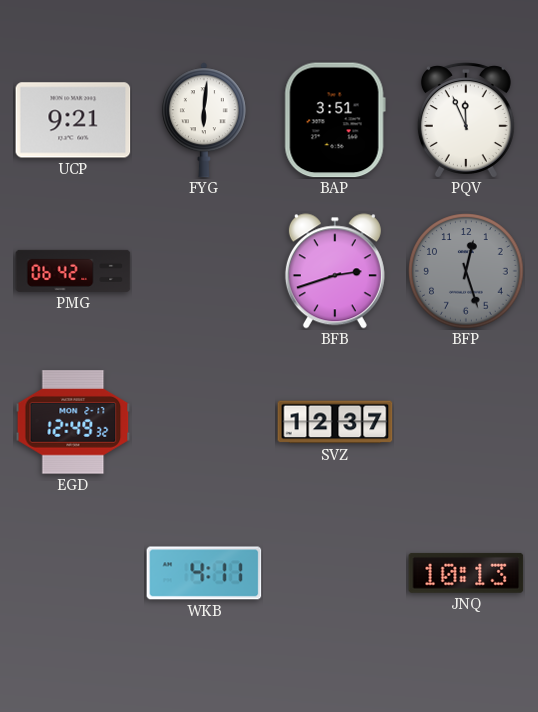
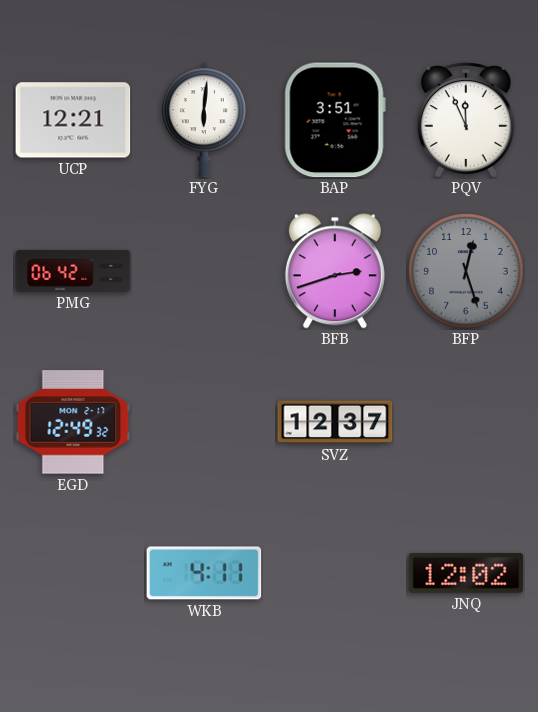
UCP: 9:21 -> 12:21 (73, 120)
JNQ: 10:13 -> 12:02 (466, 573)
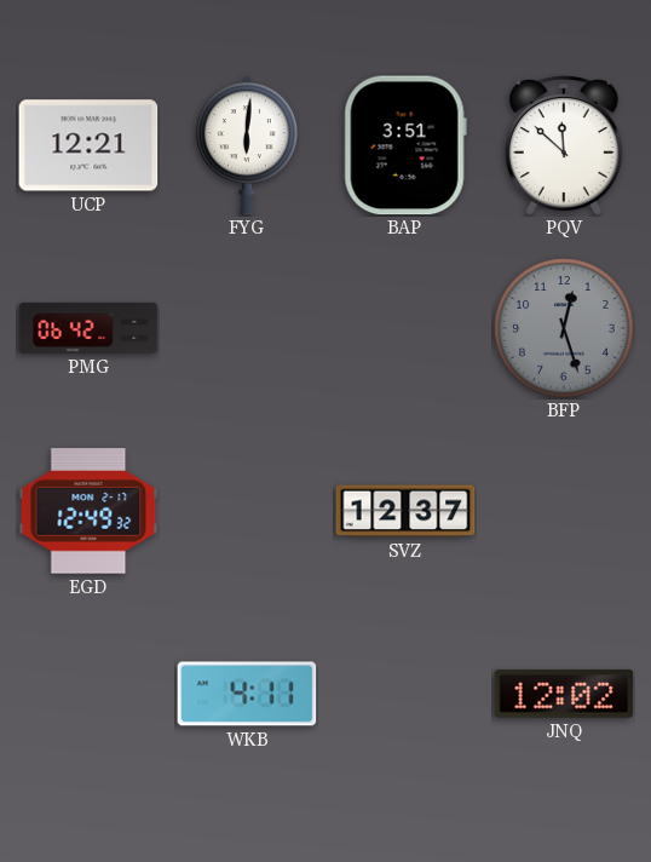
PQV: 11:56 -> 11:52 (564, 145)
BFB: 2:42 -> none (335, 271)
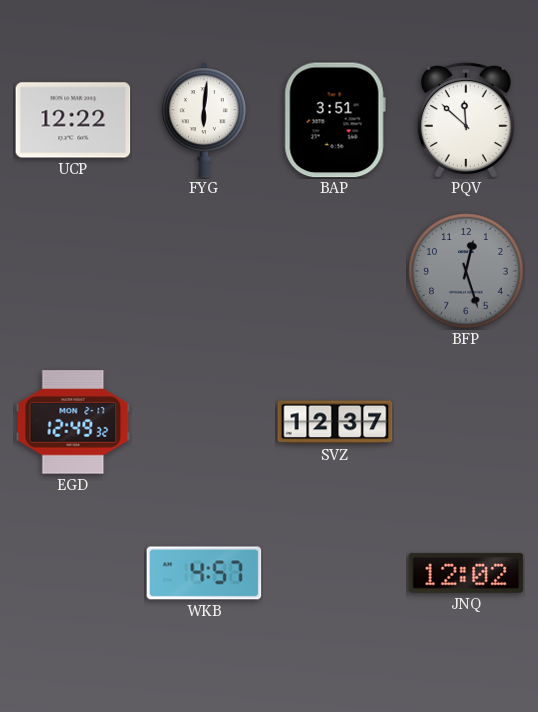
UCP: 12:21 -> 12:22 (73, 120)
PMG: 06:42 -> none (88, 328)
WKB: 4:11 -> 4:57 (204, 573)
